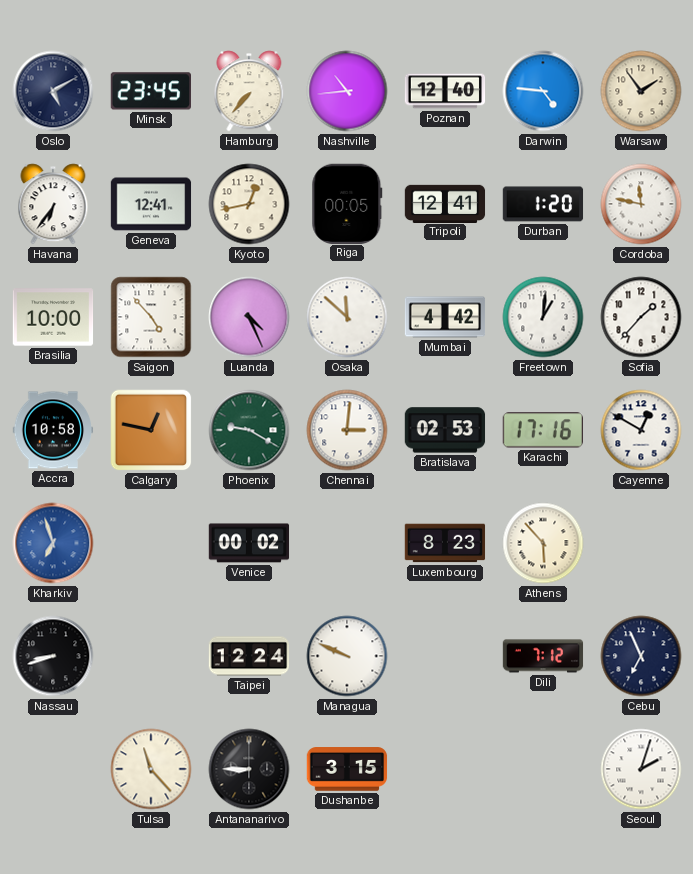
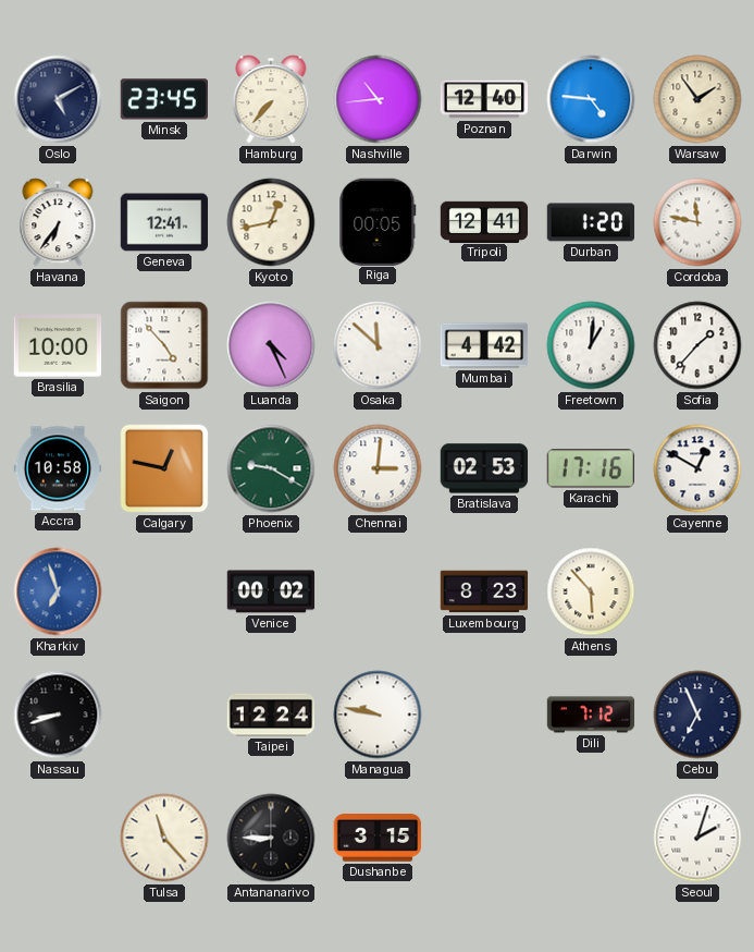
Managua: 9:49 -> 9:47 (378, 715)
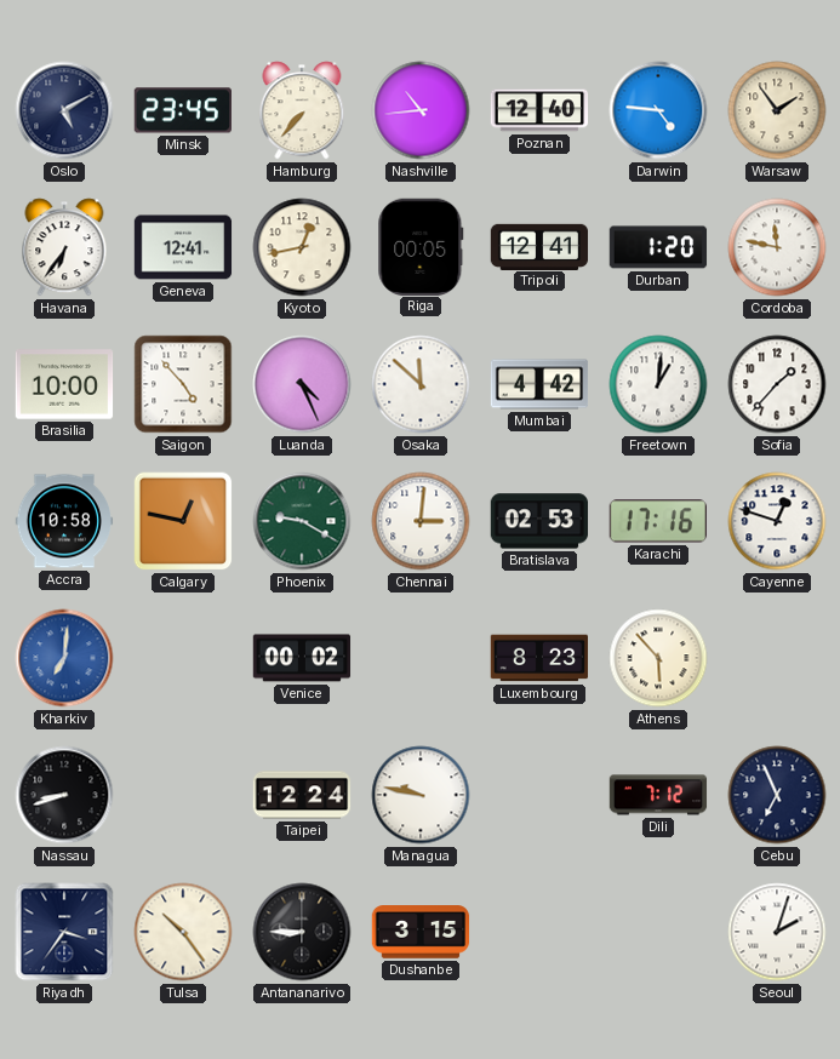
Cayenne: 12:50 -> 12:48 (777, 521)
Kharkiv: 6:57 -> 7:01 (64, 658)
Riyadh: none -> 3:36 (64, 932)
Tulsa: 11:23 -> 10:24 (183, 932)
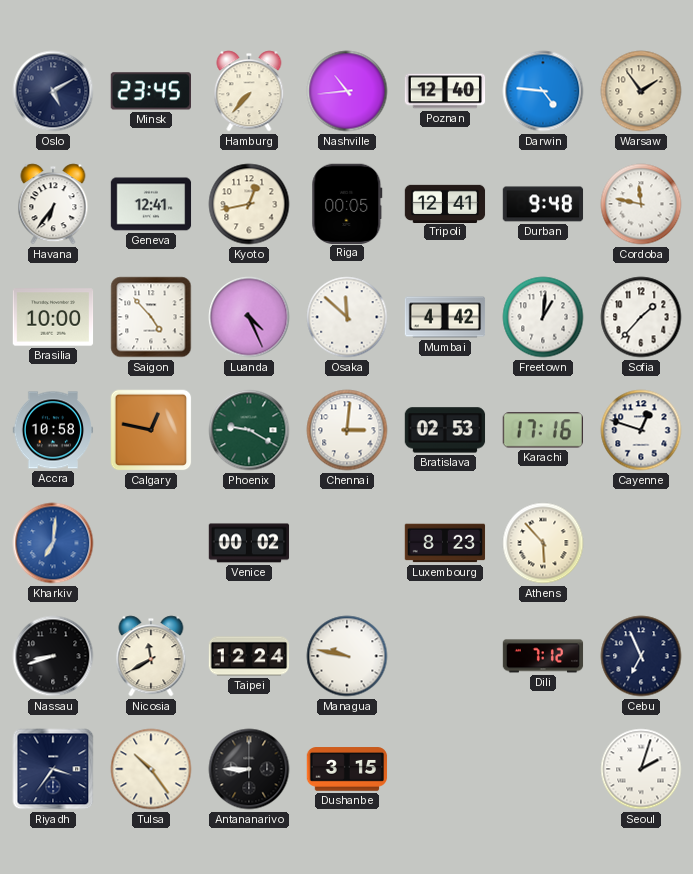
Durban: 1:20 -> 9:48 (543, 204)
Nicosia: none -> 11:40 (151, 656)
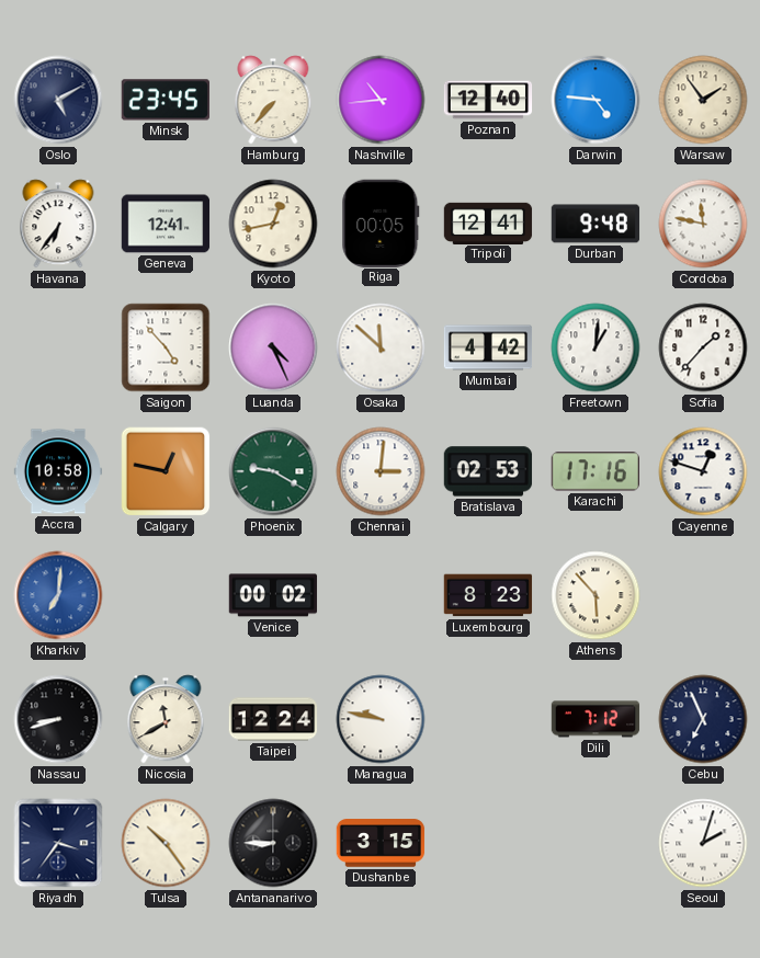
Brasilia: 10:00 -> none (53, 317)
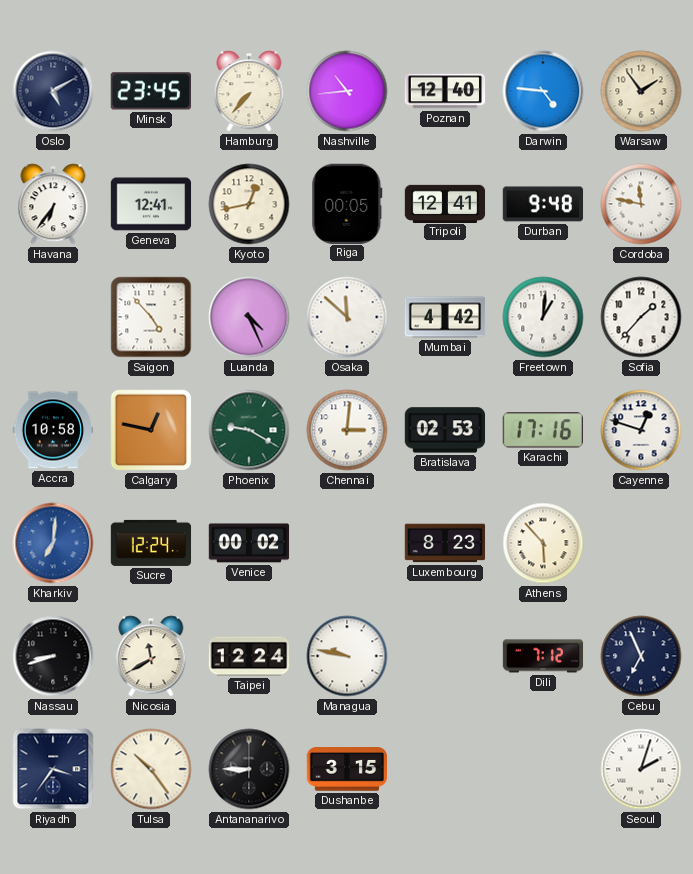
Sucre: none -> 12:24 (151, 543)
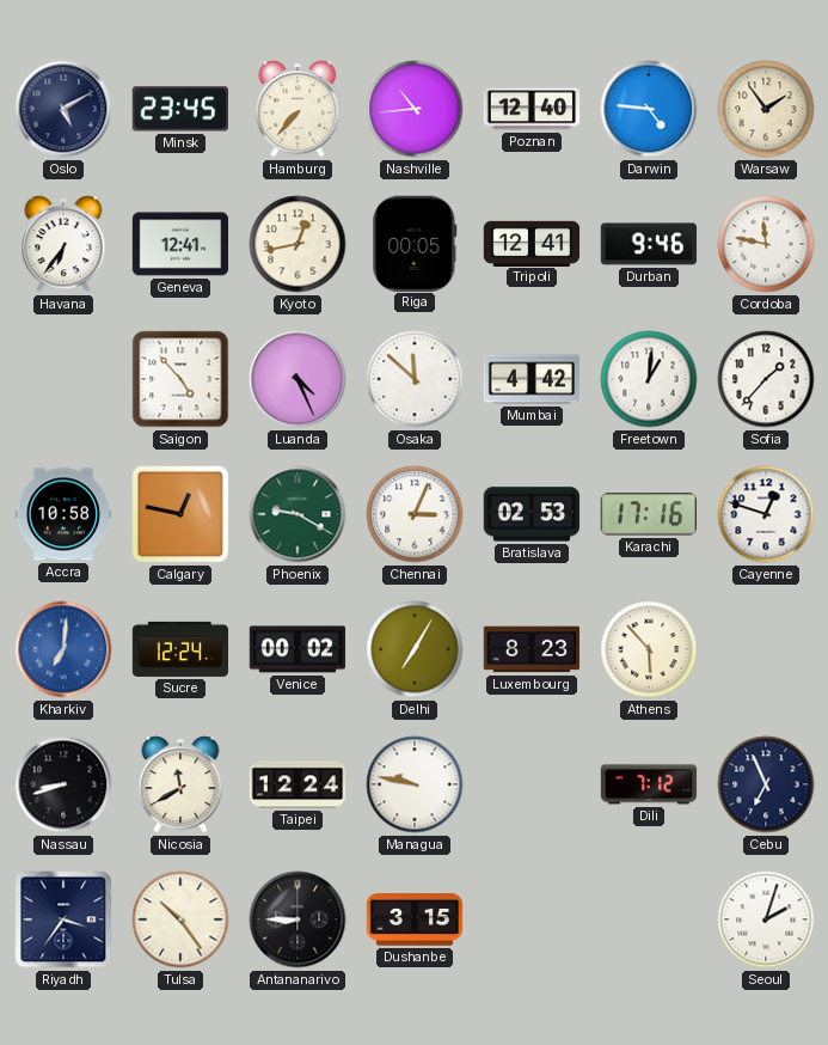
Durban: 9:48 -> 9:46 (649, 244)
Chennai: 3:01 -> 3:04 (415, 514)
Delhi: none -> 7:05 (415, 649)
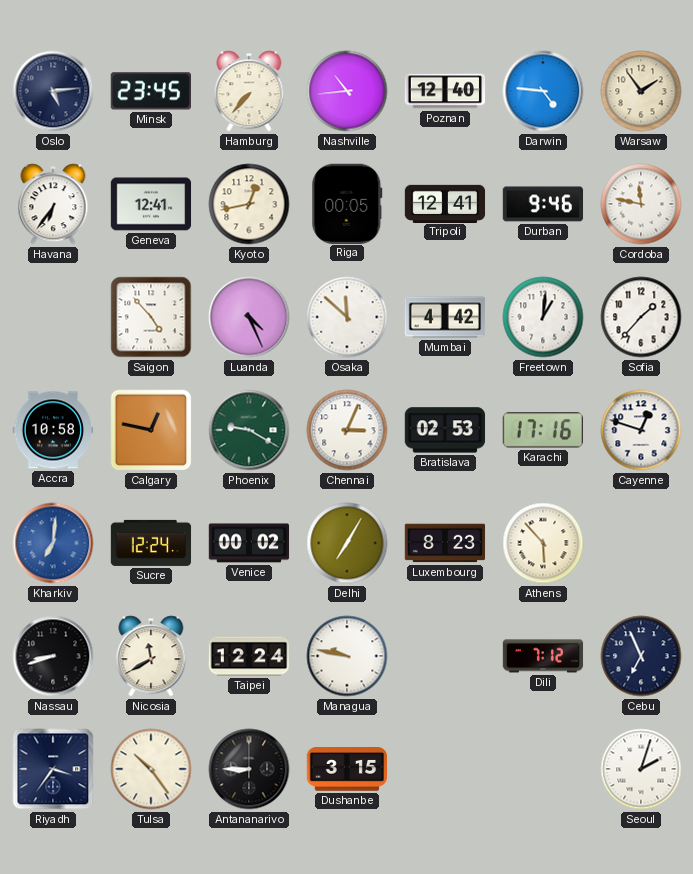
Oslo: 5:10 -> 5:14 (53, 91)
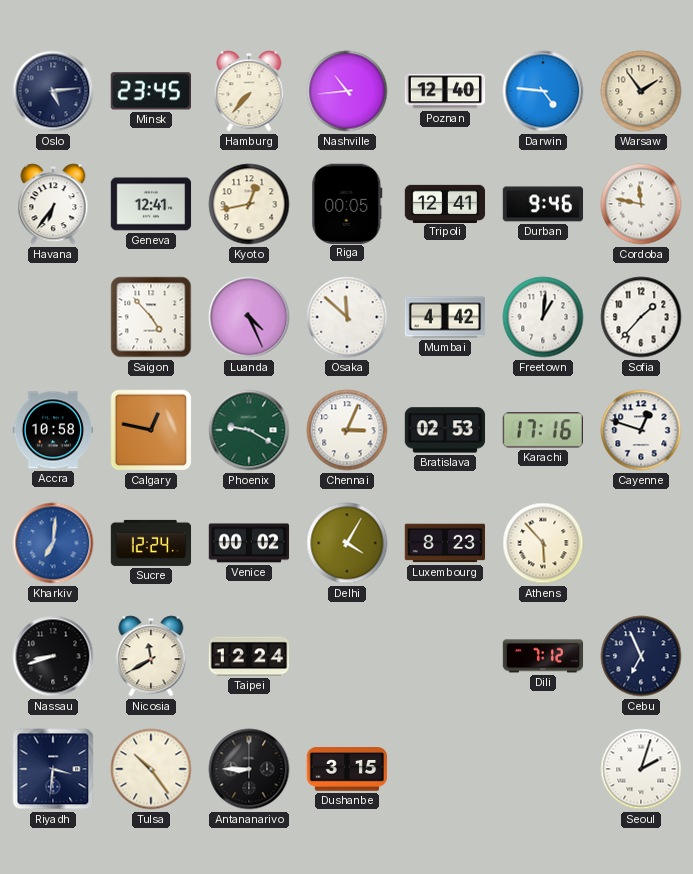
Delhi: 7:05 -> 4:05 (347, 543)
Managua: 9:47 -> none (347, 656)
Riyadh: 3:36 -> 3:31 (53, 769)
